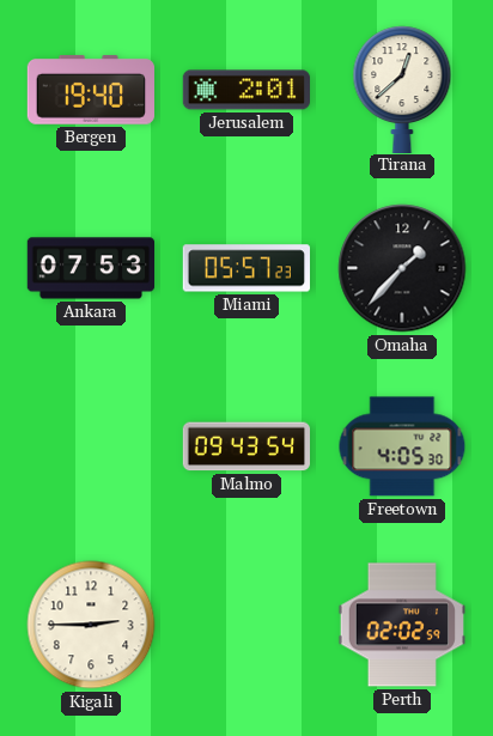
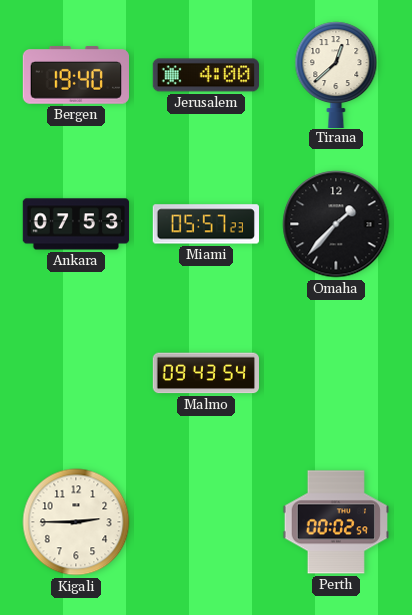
Jerusalem: 2:01 -> 4:00 (205, 75)
Freetown: 4:05 -> none (402, 446)
Perth: 02:02 -> 00:02 (335, 522)
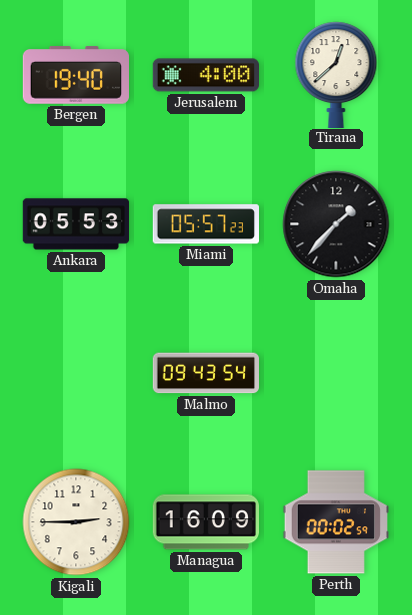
Ankara: 07:53 -> 05:53 (76, 224)
Managua: none -> 16:09 (205, 522)
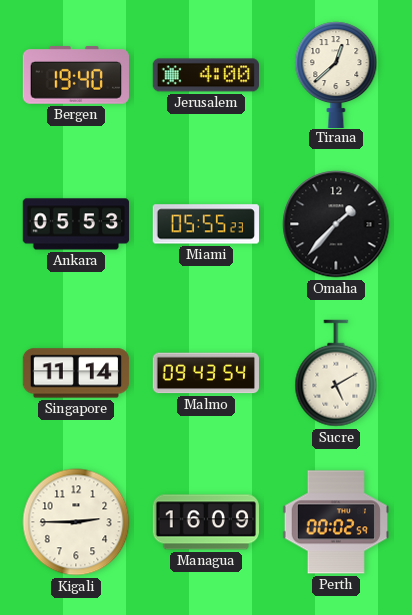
Miami: 05:57 -> 05:55 (205, 224)
Singapore: none -> 11:14 (76, 373)
Sucre: none -> 5:10 (336, 373)
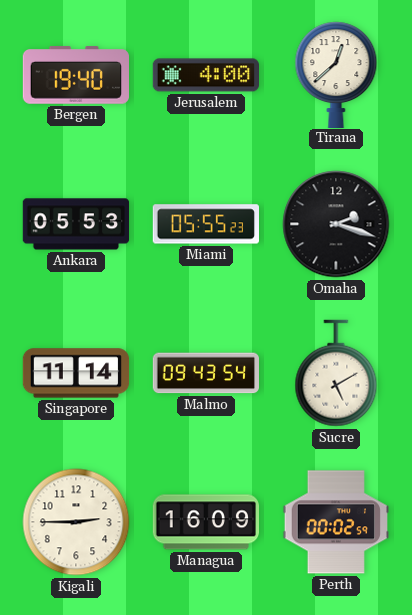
Omaha: 1:37 -> 2:18 (336, 224)
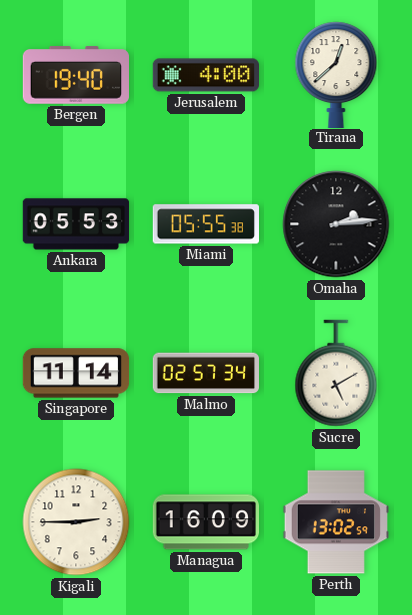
Miami: 05:55:23 -> 05:55:38 (205, 224)
Omaha: 2:18 -> 2:14 (336, 224)
Malmo: 09:43 -> 02:57 (205, 373)
Perth: 00:02 -> 13:02 (335, 522)
